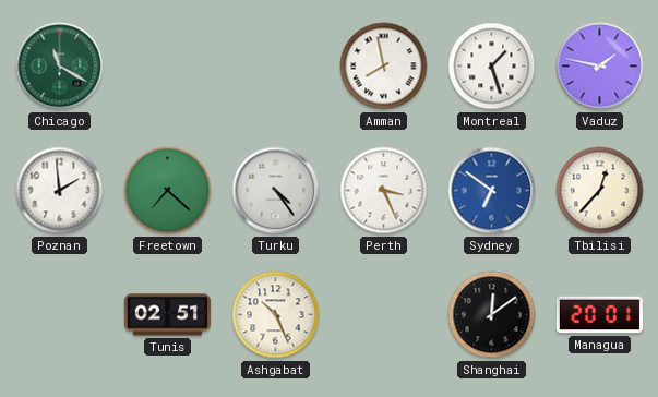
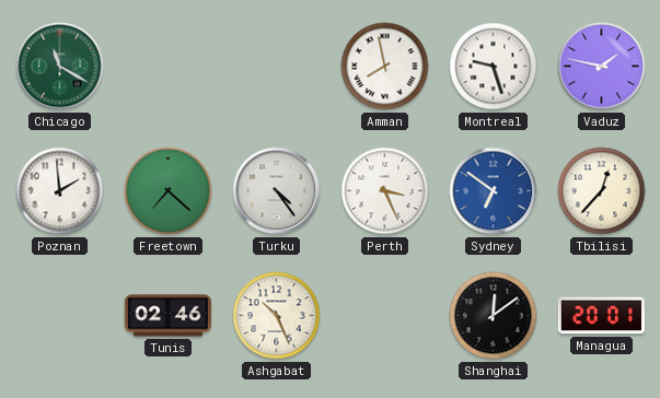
Montreal: 1:27 -> 9:27 (494, 67)
Tunis: 02:51 -> 02:46 (167, 316)
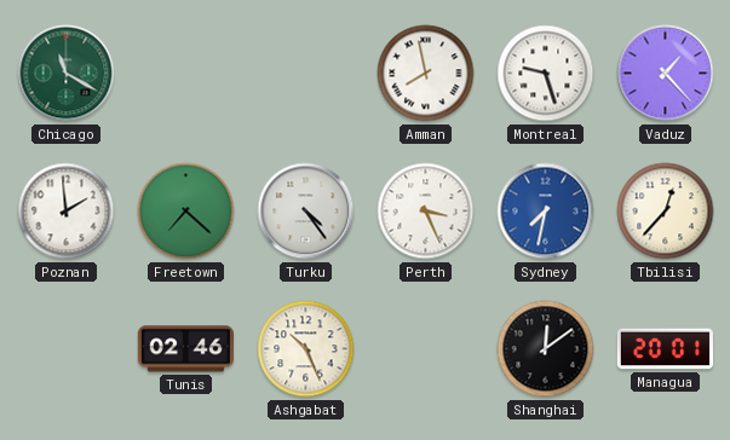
Vaduz: 1:47 -> 1:23 (666, 74)
Sydney: 6:51 -> 7:32 (546, 212)
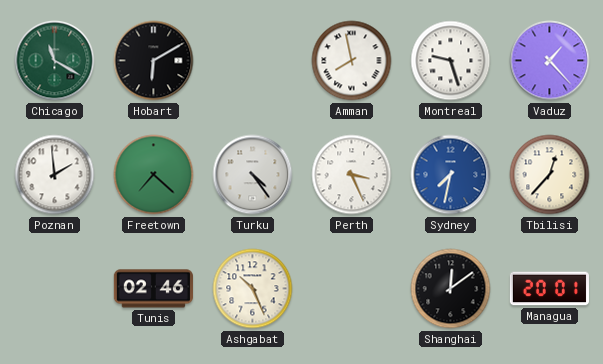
Hobart: none -> 6:10 (154, 61)
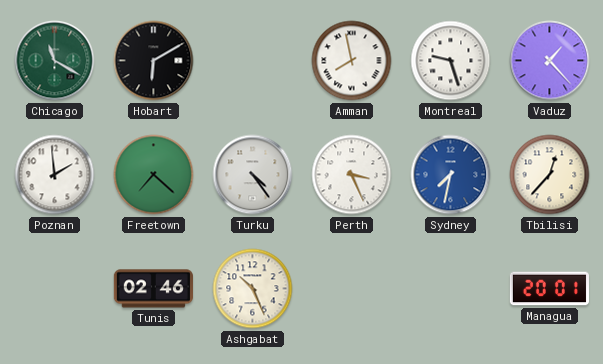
Shanghai: 12:09 -> none (451, 289)
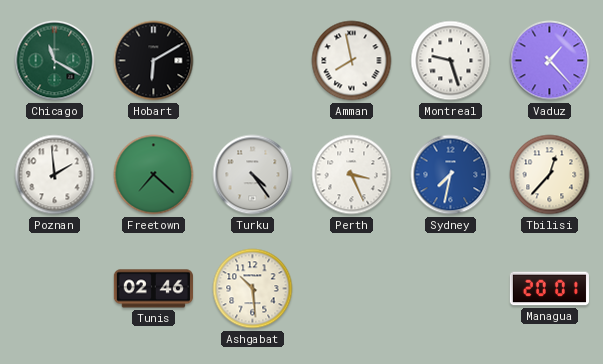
Ashgabat: 10:26 -> 10:29 (253, 289)
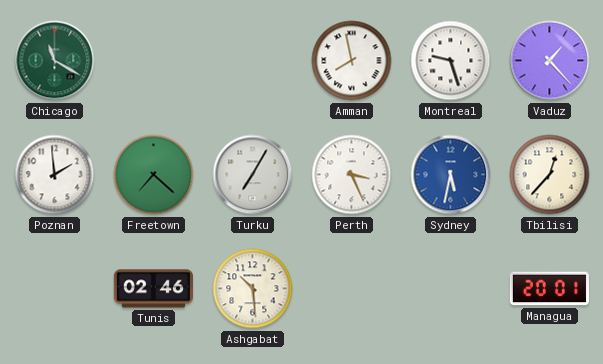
Hobart: 6:10 -> none (154, 61)
Turku: 4:24 -> 7:05 (253, 175)
Sydney: 7:32 -> 5:32 (451, 175)
